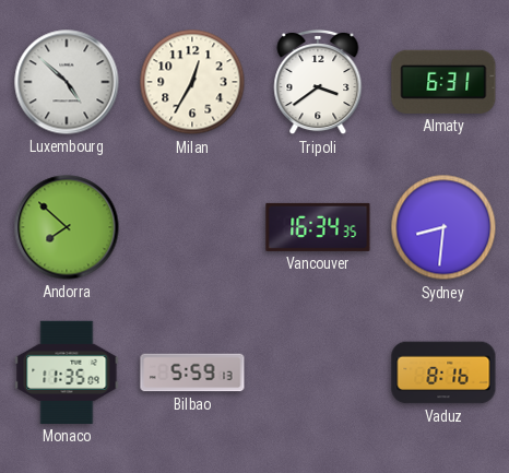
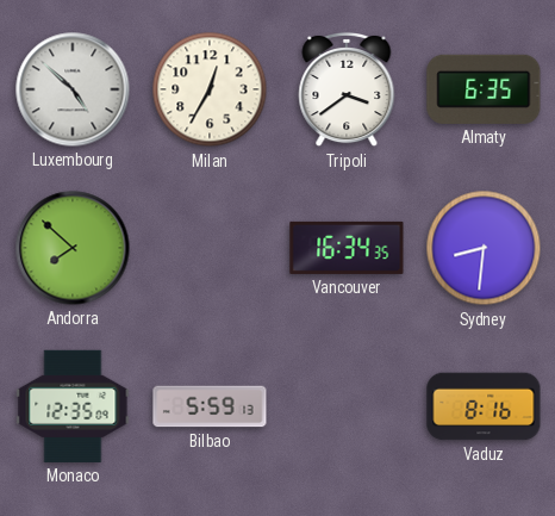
Almaty: 6:31 -> 6:35 (484, 89)
Monaco: 11:35 -> 12:35 (73, 406)
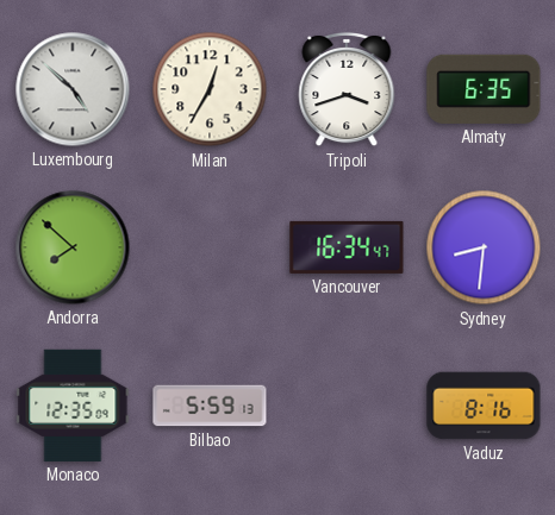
Tripoli: 3:39 -> 3:42 (347, 89)
Vancouver: 16:34:35 -> 16:34:47 (347, 247)
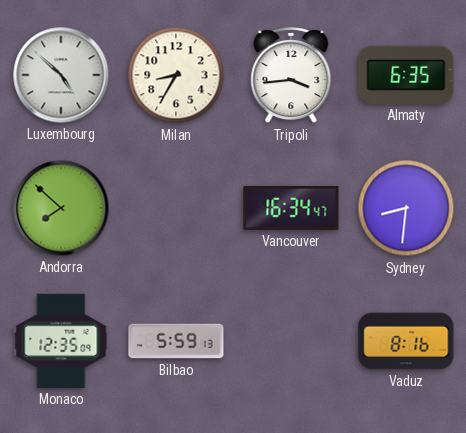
Milan: 12:35 -> 8:35 (176, 75)
Tripoli: 3:42 -> 3:44 (291, 75)
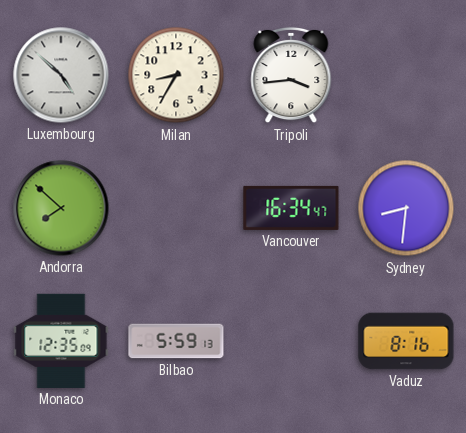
Almaty: 6:35 -> none (406, 75)
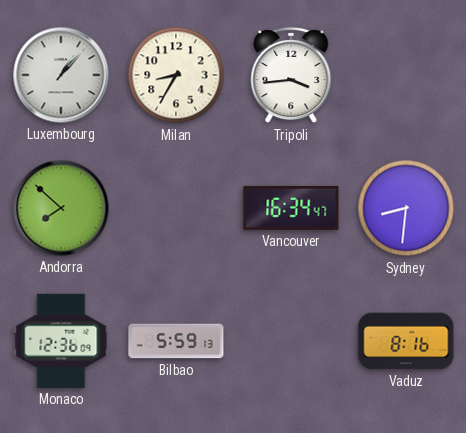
Luxembourg: 4:52 -> 1:07 (61, 75)
Monaco: 12:35 -> 12:36 (61, 341)
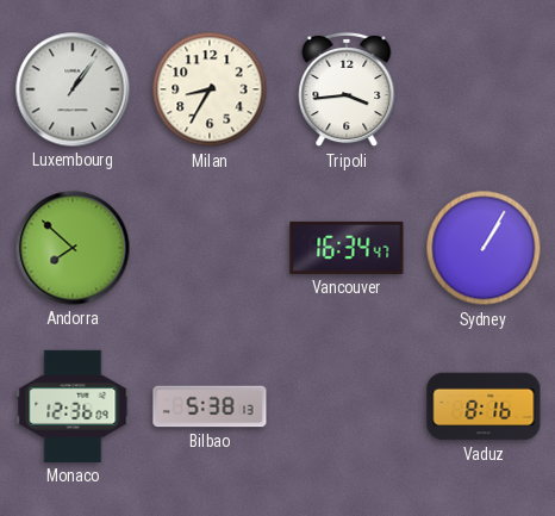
Luxembourg: 1:07 -> 1:06 (73, 89)
Sydney: 8:31 -> 1:05 (484, 248)
Bilbao: 5:59 -> 5:38 (210, 406)
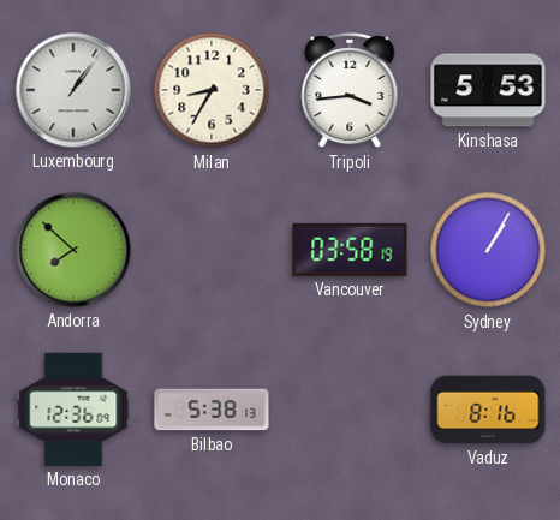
Kinshasa: none -> 5:53 (488, 90)
Vancouver: 16:34 -> 03:58 (350, 250)
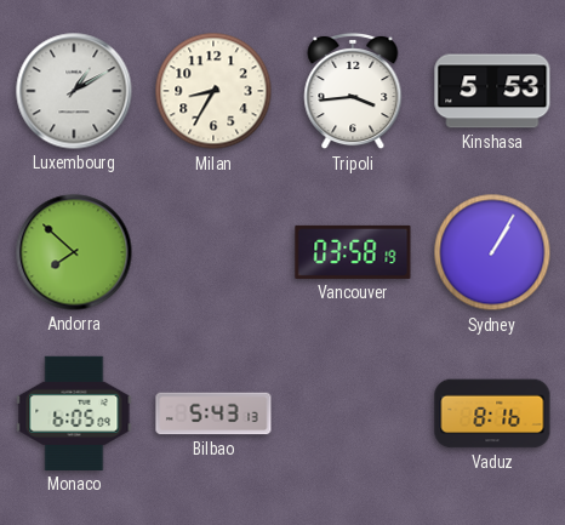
Luxembourg: 1:06 -> 1:10 (74, 91)
Monaco: 12:36 -> 6:05 (74, 413)
Bilbao: 5:38 -> 5:43 (213, 413)
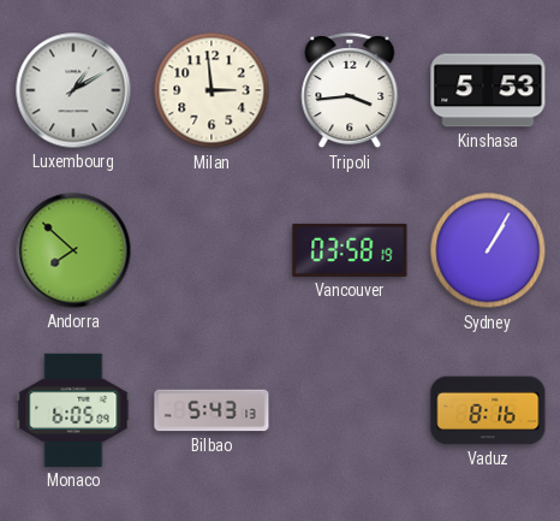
Milan: 8:35 -> 2:59 (212, 90)
